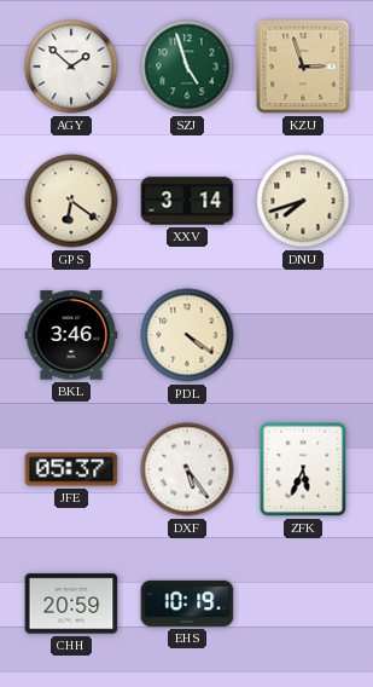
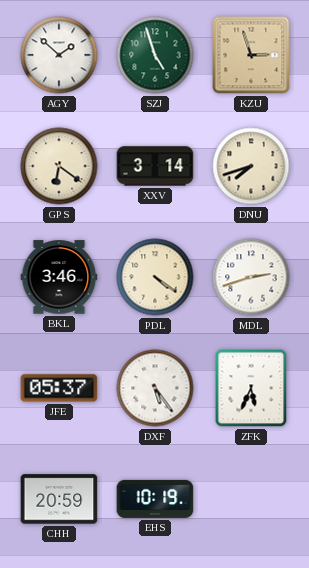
MDL: none -> 2:42 (251, 277)
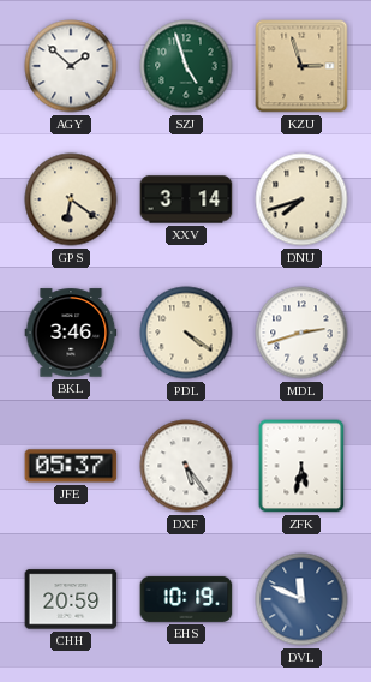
ZFK: 5:34 -> 5:32 (301, 466)
DVL: none -> 11:49 (301, 599)
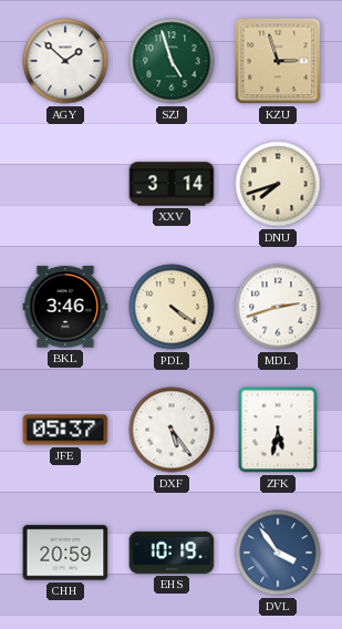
GPS: 6:21 -> none (71, 199)
DVL: 11:49 -> 3:54 (278, 553)
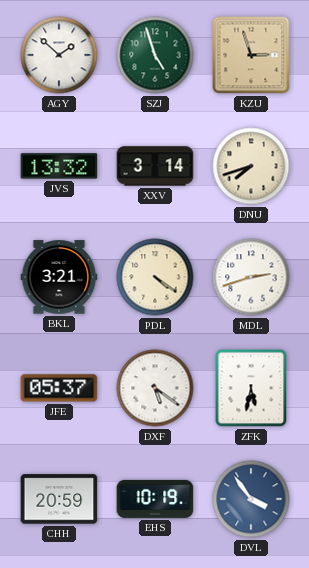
JVS: none -> 13:32 (59, 166)
BKL: 3:46 -> 3:21 (59, 277)
DXF: 5:24 -> 5:21 (155, 388)
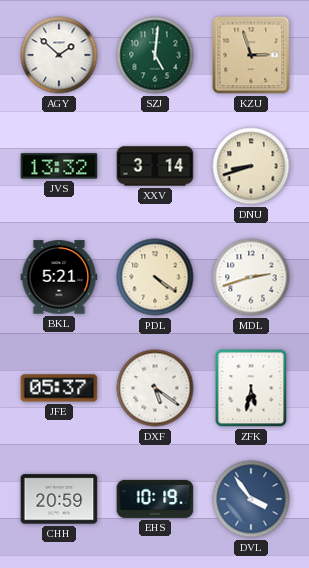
SZJ: 4:57 -> 5:01 (155, 55)
DNU: 7:42 -> 8:42 (251, 166)
BKL: 3:21 -> 5:21 (59, 277)
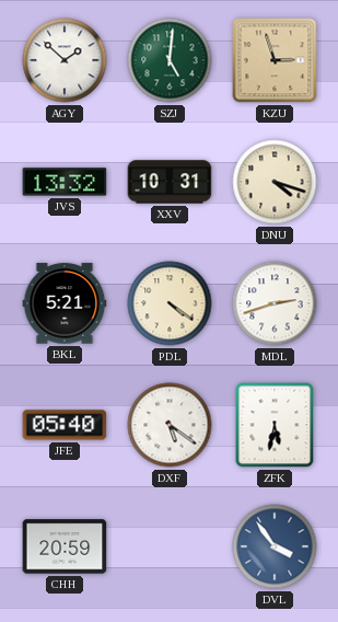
XXV: 3:14 -> 10:31 (170, 182)
DNU: 8:42 -> 4:18 (275, 182)
JFE: 05:37 -> 05:40 (65, 425)
EHS: 10:19 -> none (155, 499)
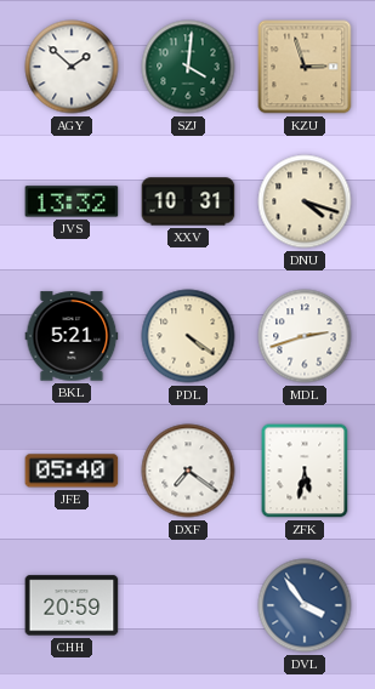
SZJ: 5:01 -> 4:01 (188, 67)
DXF: 5:21 -> 7:21 (188, 471)
